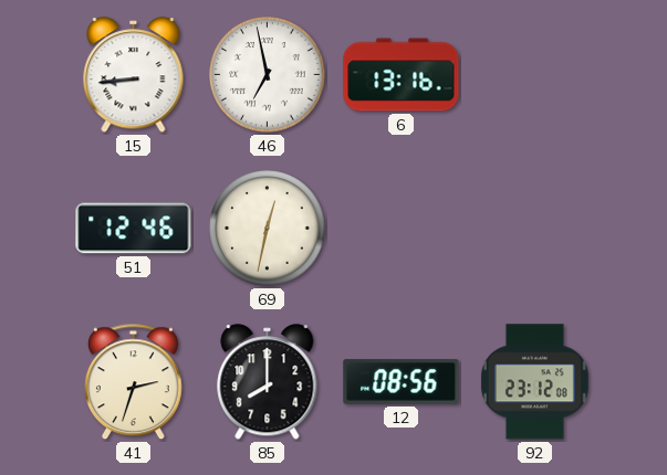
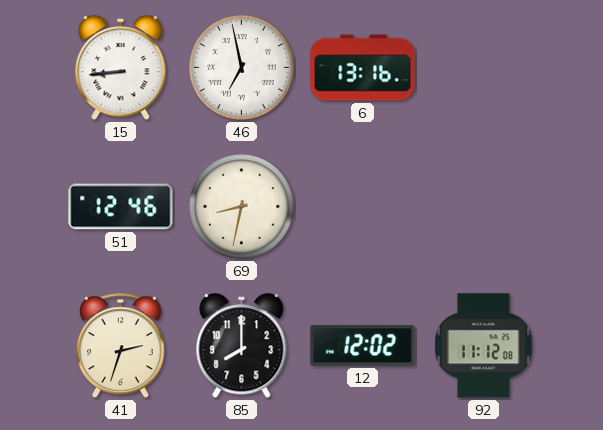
69: 12:32 -> 8:32 (242, 207)
12: 08:56 -> 12:02 (363, 346)
92: 23:12 -> 11:12 (483, 346)
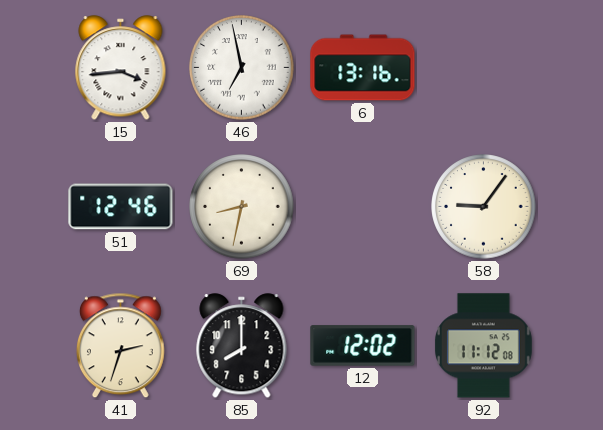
15: 8:44 -> 3:44 (121, 68)
58: none -> 9:06 (484, 207)
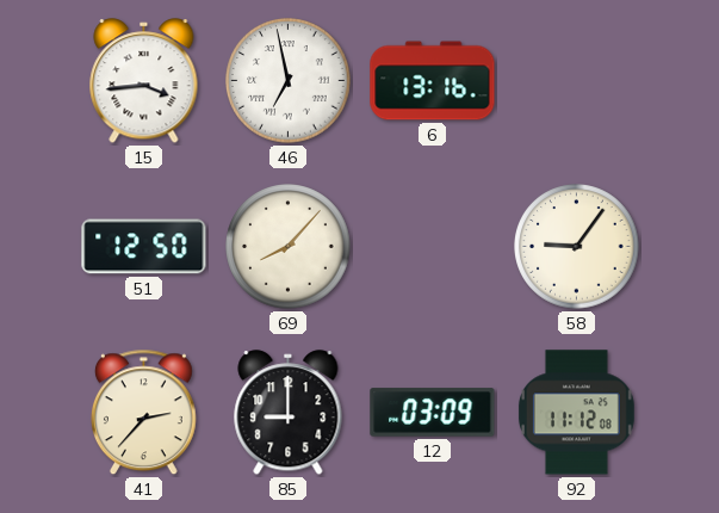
51: 12:46 -> 12:50 (144, 247)
69: 8:32 -> 8:07 (289, 247)
41: 2:33 -> 2:37 (143, 413)
85: 8:00 -> 9:00 (289, 413)
12: 12:02 -> 03:09 (433, 413)
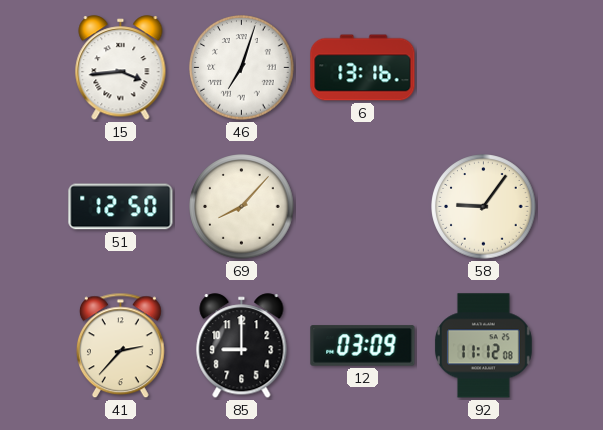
46: 6:58 -> 7:03 (242, 68)
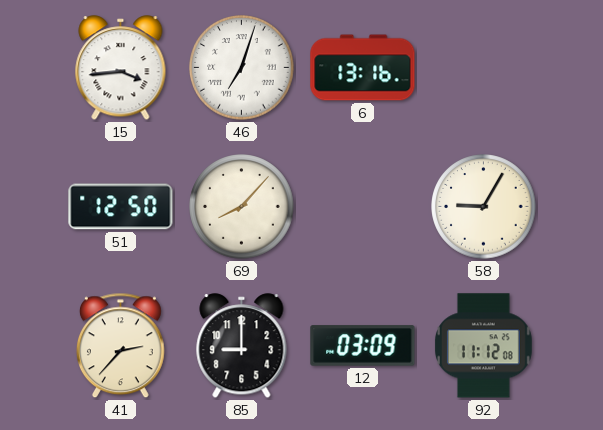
58: 9:06 -> 9:05 (484, 207)
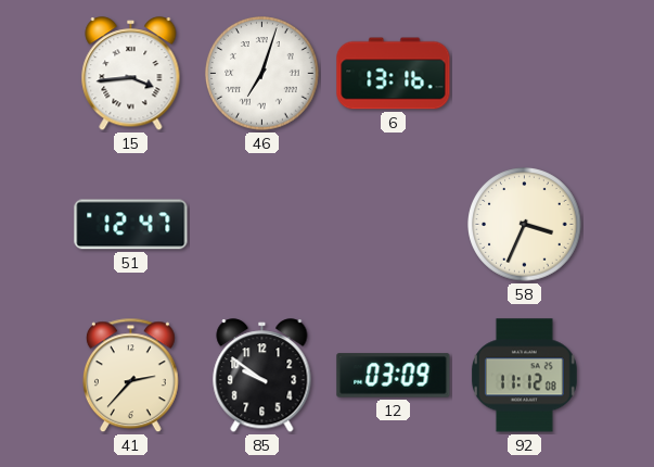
51: 12:50 -> 12:47 (131, 225)
69: 8:07 -> none (242, 207)
58: 9:05 -> 3:34 (525, 225)
85: 9:00 -> 9:51 (262, 376)
